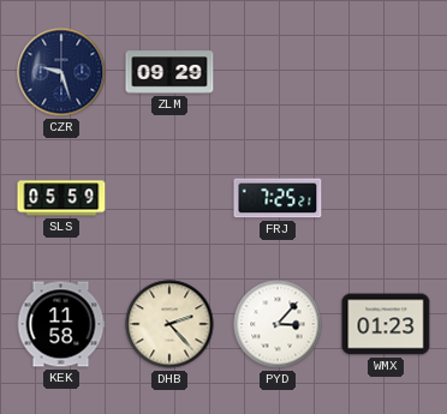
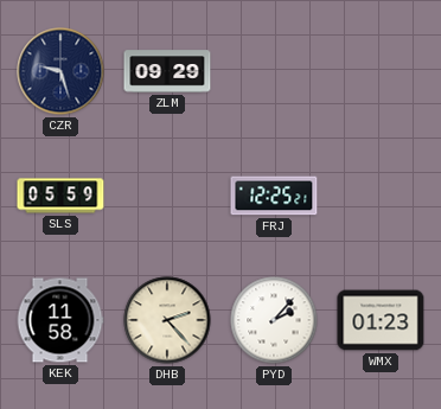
FRJ: 7:25 -> 12:25 (274, 196)
PYD: 3:07 -> 2:07 (274, 320)
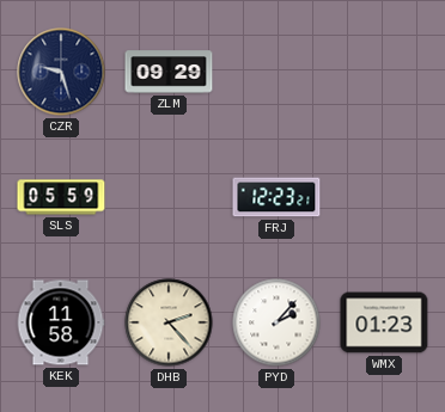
FRJ: 12:25 -> 12:23 (276, 197)
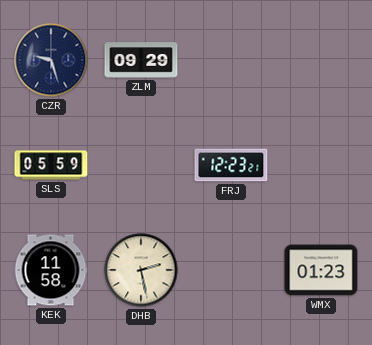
DHB: 2:23 -> 2:28 (141, 270)
PYD: 2:07 -> none (276, 322)
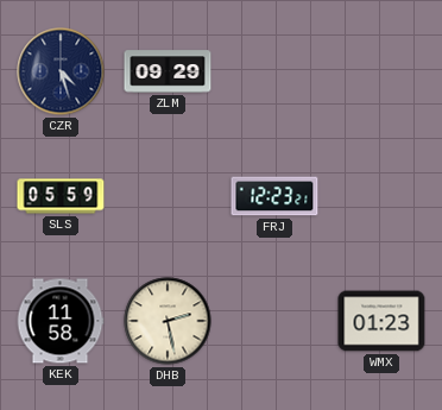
CZR: 9:27 -> 4:27 (61, 71)
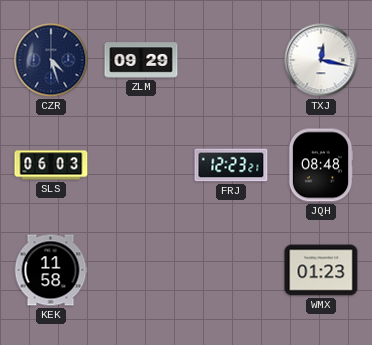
TXJ: none -> 12:17 (321, 60)
SLS: 05:59 -> 06:03 (51, 165)
JQH: none -> 08:48 (321, 165)
DHB: 2:28 -> none (168, 321)
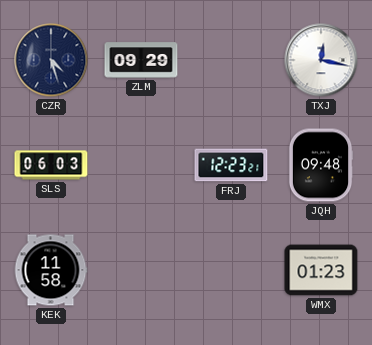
JQH: 08:48 -> 09:48 (321, 165)
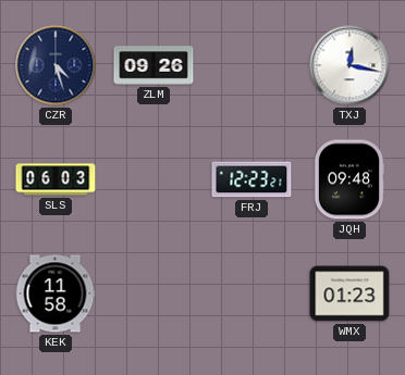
ZLM: 09:29 -> 09:26 (154, 65)
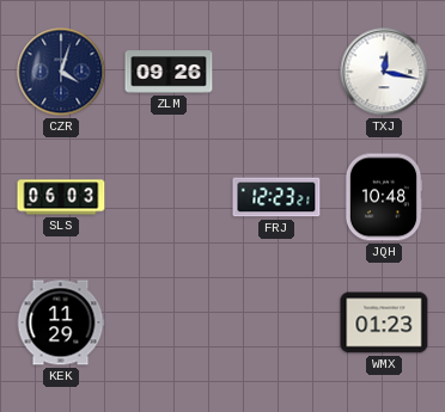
CZR: 4:27 -> 4:03 (61, 72)
JQH: 09:48 -> 10:48 (384, 197)
KEK: 11:58 -> 11:29 (61, 322)
